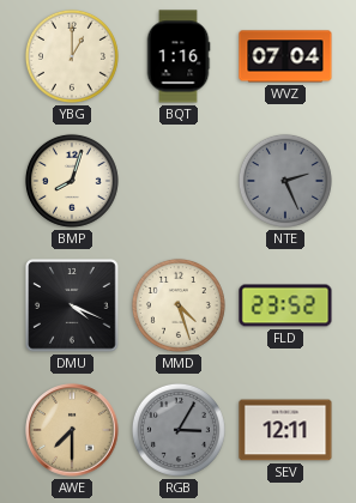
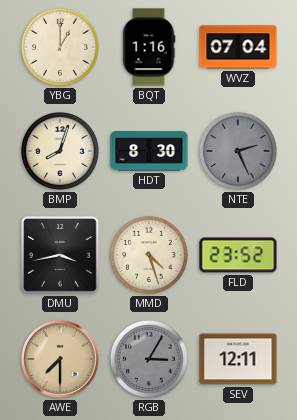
HDT: none -> 8:30 (149, 151)
DMU: 4:19 -> 3:43 (60, 255)
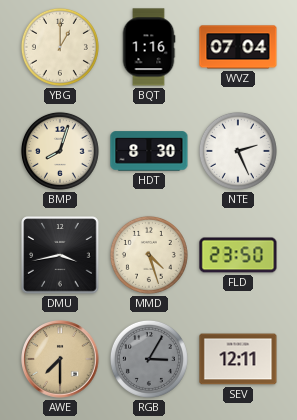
NTE dial: grey -> white (238, 151)
FLD: 23:52 -> 23:50 (238, 255)
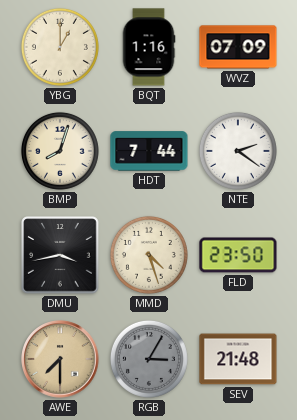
WVZ: 07:04 -> 07:09 (238, 47)
HDT: 8:30 -> 7:44 (149, 151)
NTE: 2:26 -> 2:21 (238, 151)
SEV: 12:11 -> 21:48 (238, 359)
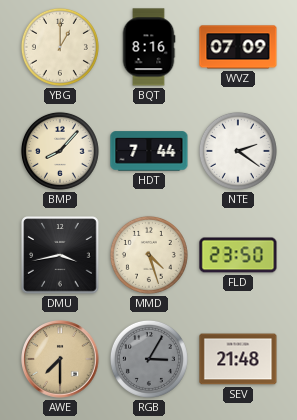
BQT: 1:16 -> 8:16 (149, 47)
BMP: 8:03 -> 8:07 (60, 151)
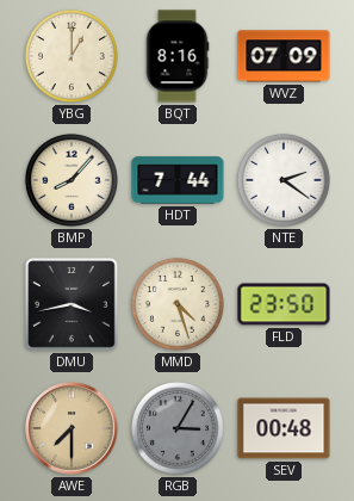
SEV: 21:48 -> 00:48 (284, 428)
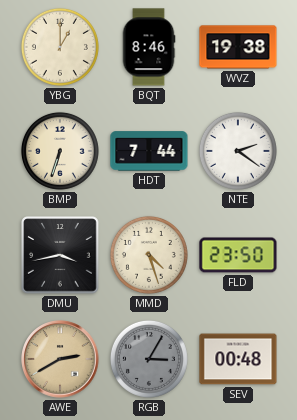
BQT: 8:16 -> 8:46 (149, 47)
WVZ: 07:09 -> 19:38 (238, 47)
BMP: 8:07 -> 6:33 (60, 151)
AWE: 7:30 -> 2:40 (60, 359)
